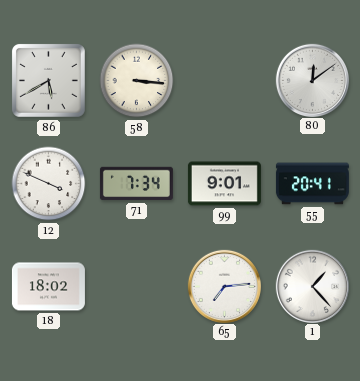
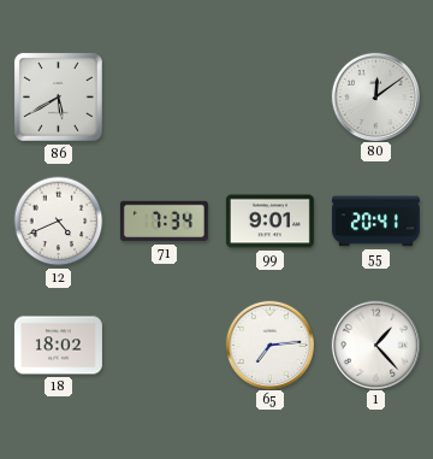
58: 3:16 -> none (137, 81)
12: 3:49 -> 4:41 (59, 222)
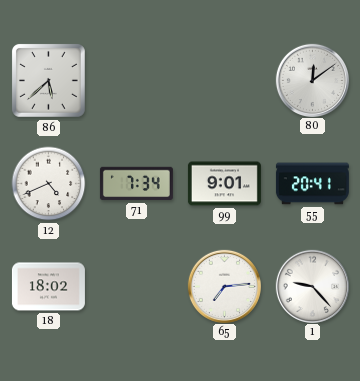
86: 5:40 -> 5:38 (48, 80)
1: 1:23 -> 9:23 (312, 286)
